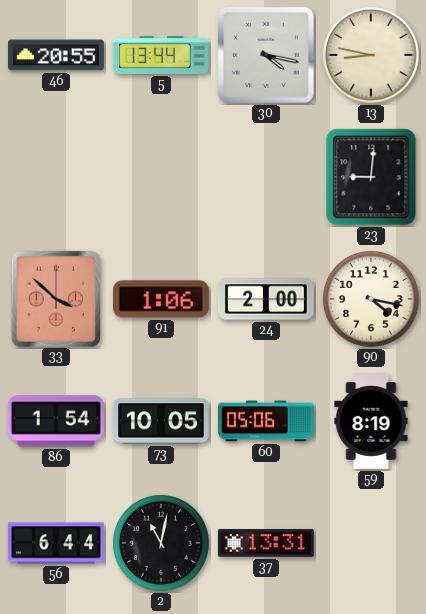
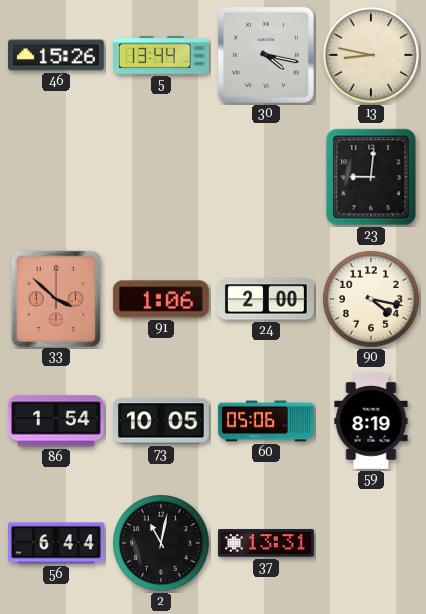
46: 20:55 -> 15:26 (57, 55)
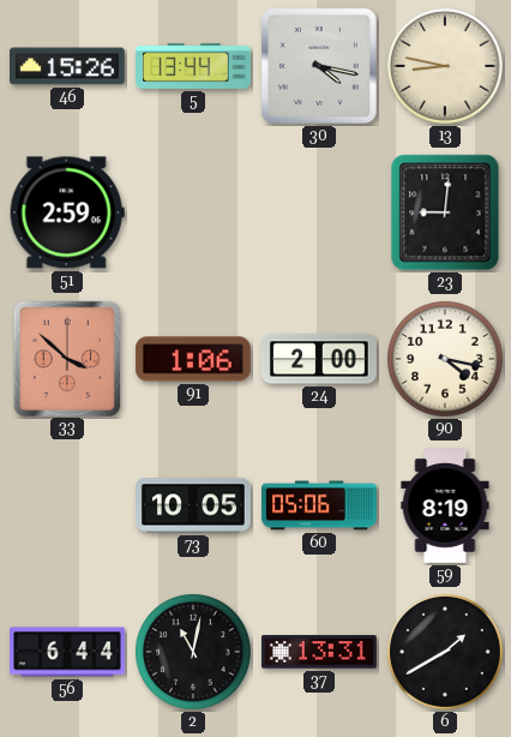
51: none -> 2:59 (67, 212)
86: 1:54 -> none (56, 421)
6: none -> 1:40 (446, 653)
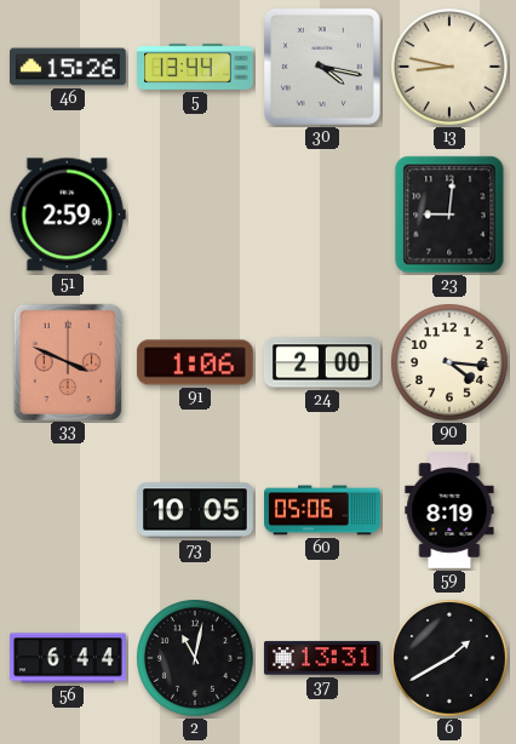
33: 3:52 -> 3:49 (68, 361)
90: 4:17 -> 4:16 (451, 364)
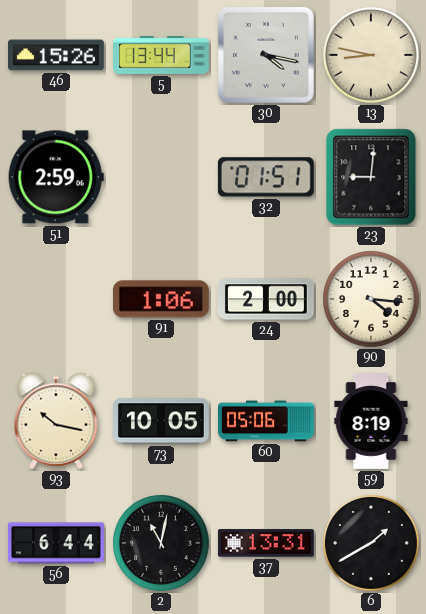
32: none -> 01:51 (266, 177)
33: 3:49 -> none (68, 361)
93: none -> 10:17 (56, 421)
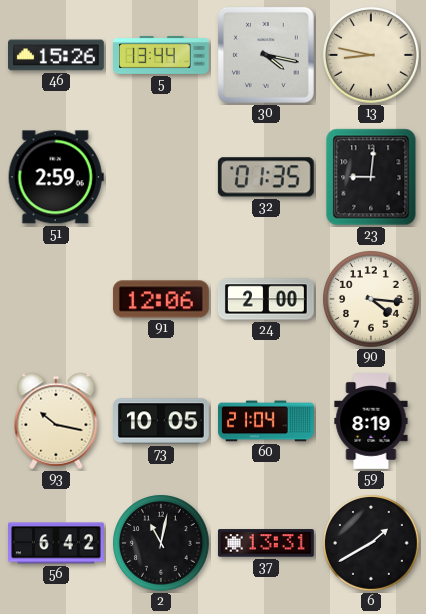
32: 01:51 -> 01:35 (266, 177)
91: 1:06 -> 12:06 (161, 299)
60: 05:06 -> 21:04 (267, 421)
56: 6:44 -> 6:42 (57, 543)
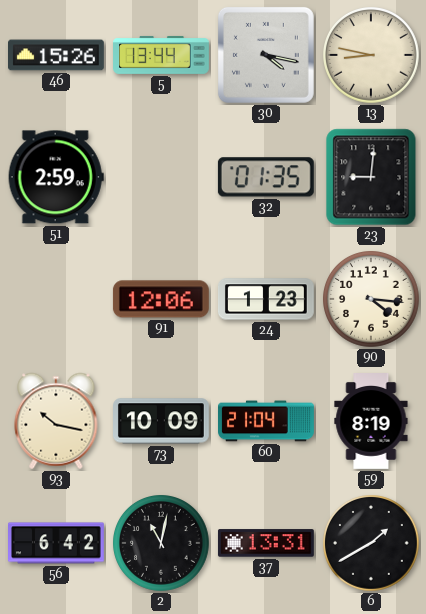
24: 2:00 -> 1:23 (266, 299)
73: 10:05 -> 10:09 (162, 421)
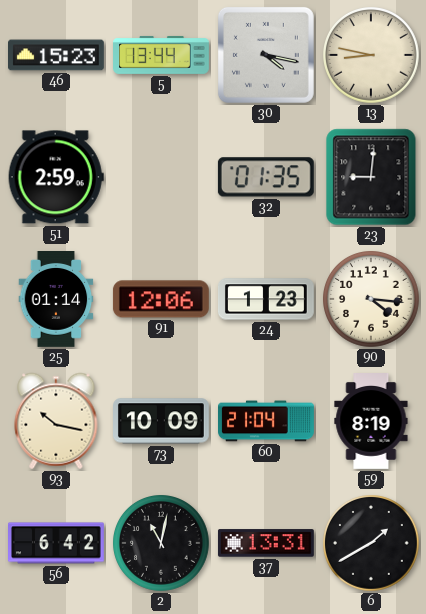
46: 15:26 -> 15:23 (57, 55)
25: none -> 01:14 (56, 300)
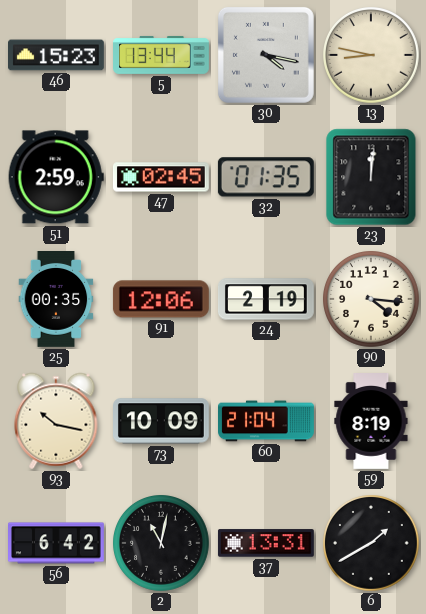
47: none -> 02:45 (161, 177)
23: 9:01 -> 12:01 (371, 177)
25: 01:14 -> 00:35 (56, 300)
24: 1:23 -> 2:19 (266, 299)
